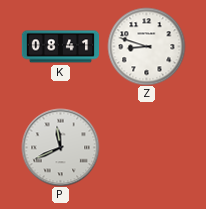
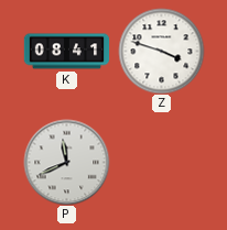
Z: 8:48 -> 3:48 (161, 51)
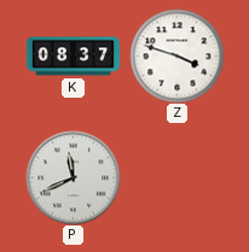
K: 08:41 -> 08:37 (73, 57)
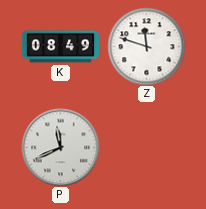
K: 08:37 -> 08:49 (60, 47)
Z: 3:48 -> 11:48 (146, 46)
